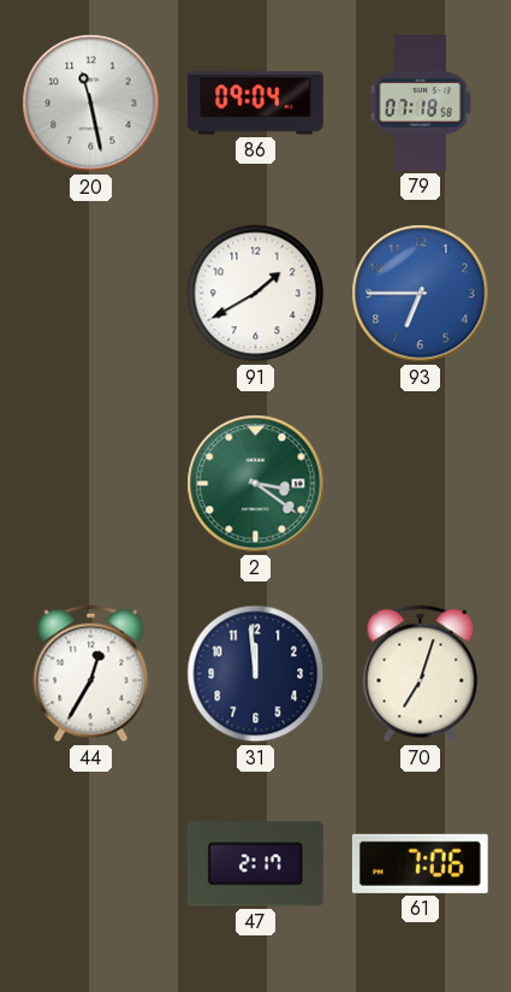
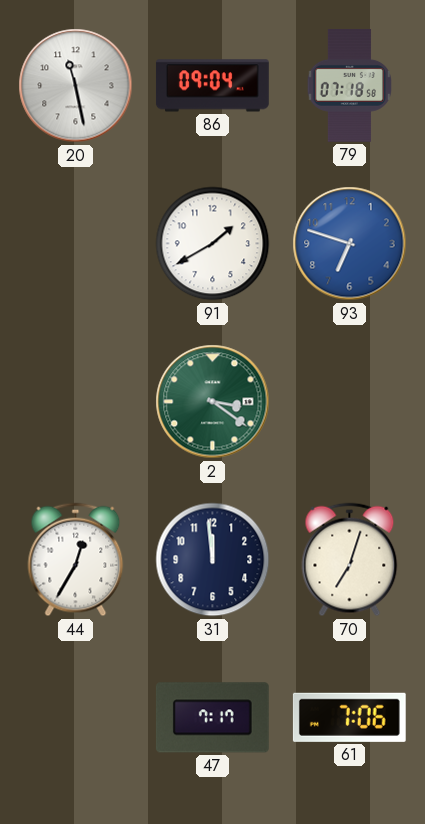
93: 6:45 -> 6:48 (350, 244)
47: 2:17 -> 7:17 (212, 718)
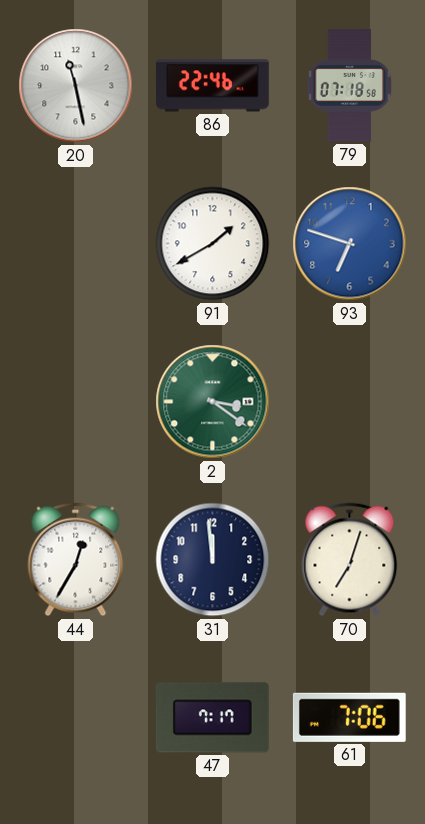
86: 09:04 -> 22:46 (212, 86)
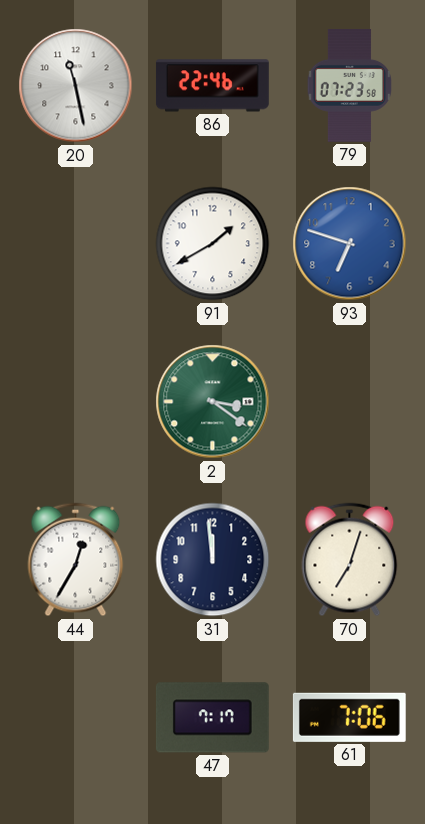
79: 07:18 -> 07:23 (349, 86)
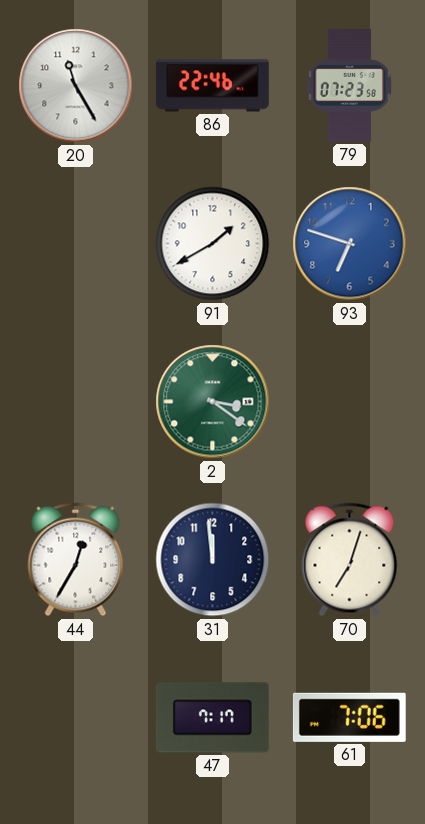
20: 11:28 -> 11:25 (76, 86)
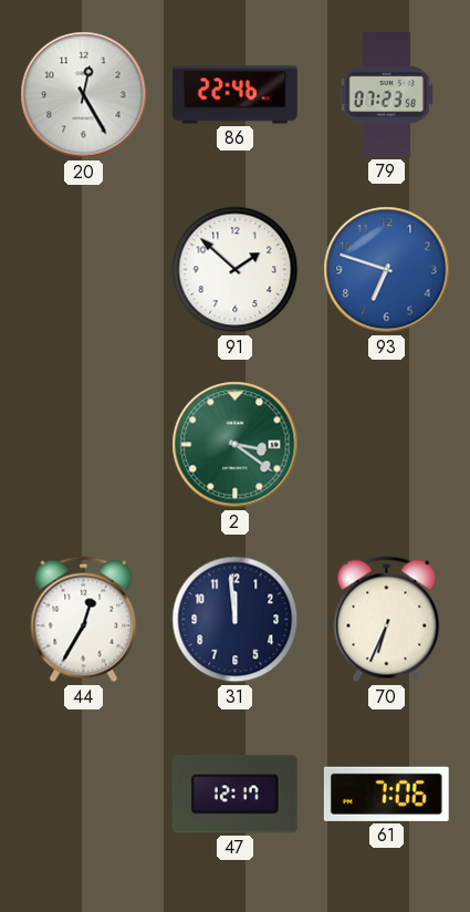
20: 11:25 -> 12:25 (84, 95)
91: 1:40 -> 1:52 (236, 270)
70: 7:03 -> 6:34 (387, 620)
47: 7:17 -> 12:17 (234, 795)
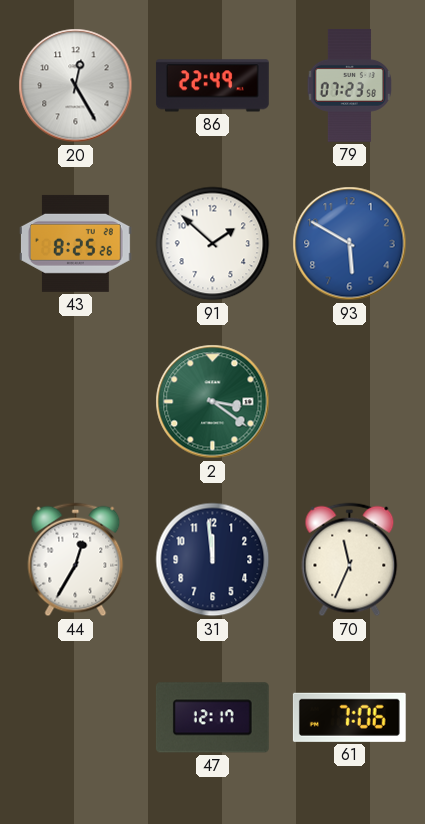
86: 22:46 -> 22:49 (212, 86)
43: none -> 8:25 (76, 243)
93: 6:48 -> 5:50 (350, 244)
70: 6:34 -> 11:34 (350, 560)
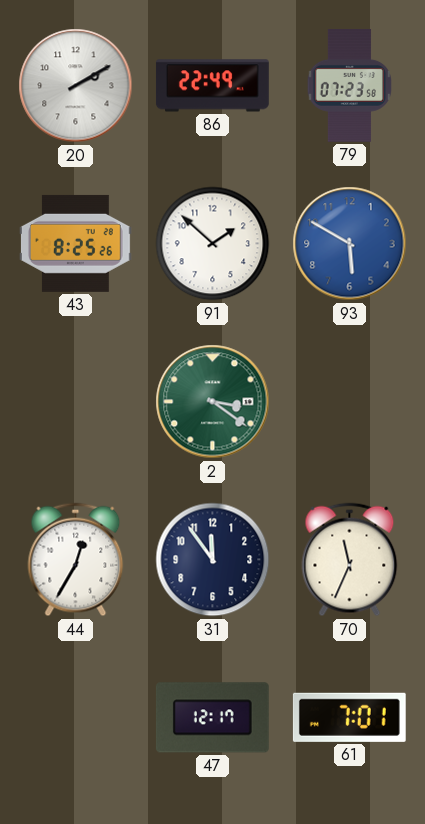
20: 12:25 -> 2:10 (76, 86)
31: 11:59 -> 11:54 (213, 560)
61: 7:06 -> 7:01 (349, 717)
